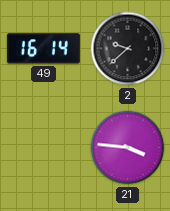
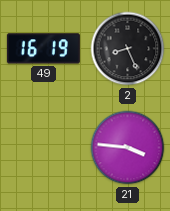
49: 16:14 -> 16:19 (43, 49)
2: 9:38 -> 8:26 (128, 49)
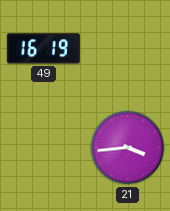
2: 8:26 -> none (128, 49)
21: 3:46 -> 3:44 (128, 148)
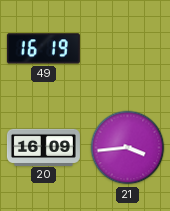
20: none -> 16:09 (43, 147)
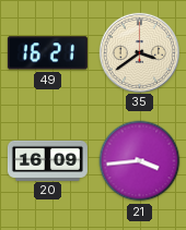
49: 16:19 -> 16:21 (47, 53)
35: none -> 3:39 (139, 52)
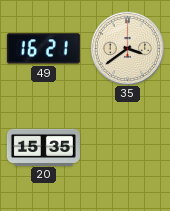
20: 16:09 -> 15:35 (43, 147)
21: 3:44 -> none (140, 161)
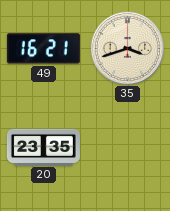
35: 3:39 -> 3:42 (127, 48)
20: 15:35 -> 23:35 (43, 147)
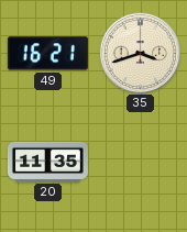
20: 23:35 -> 11:35 (47, 162)
